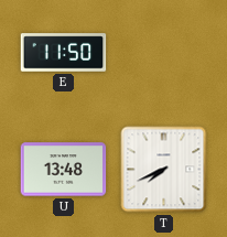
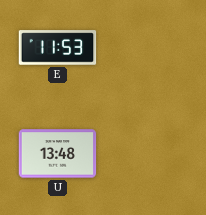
E: 11:50 -> 11:53 (58, 48)
T: 7:41 -> none (164, 170)
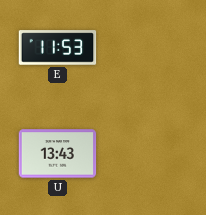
U: 13:48 -> 13:43 (58, 154)
